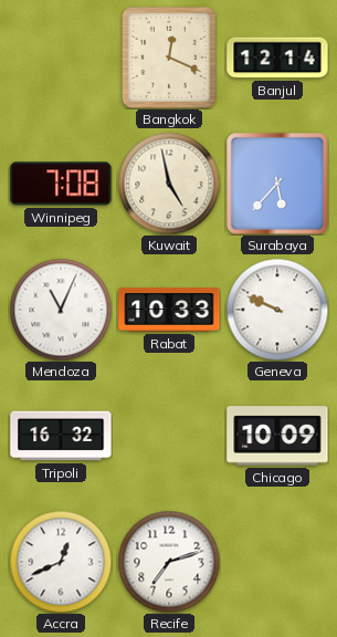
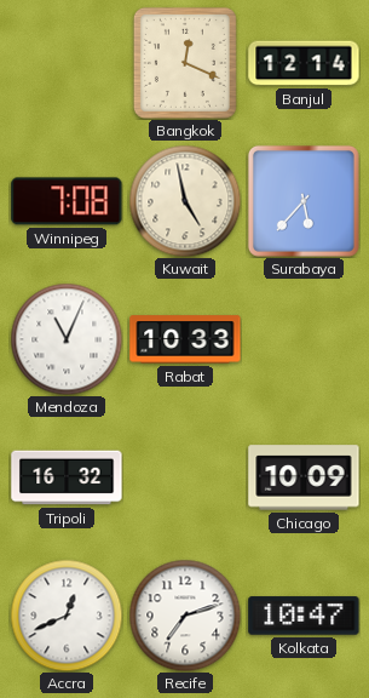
Geneva: 9:49 -> none (277, 310)
Kolkata: none -> 10:47 (304, 616)
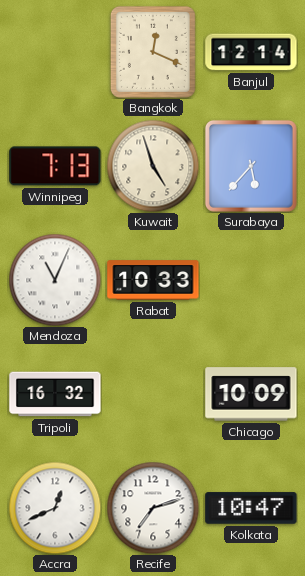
Winnipeg: 7:08 -> 7:13 (55, 166)
Kuwait: 4:58 -> 4:57 (153, 166)
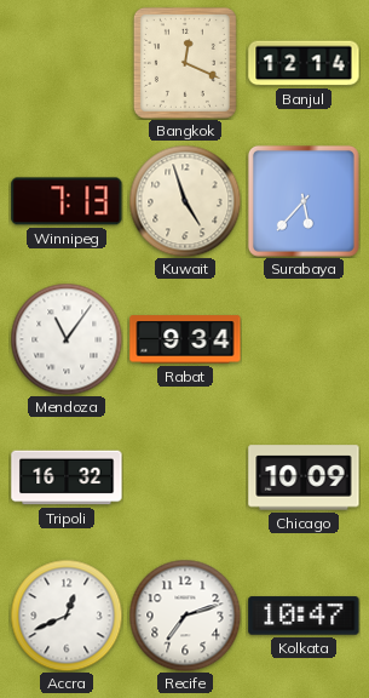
Mendoza: 11:04 -> 11:06 (67, 339)
Rabat: 10:33 -> 9:34 (185, 339)
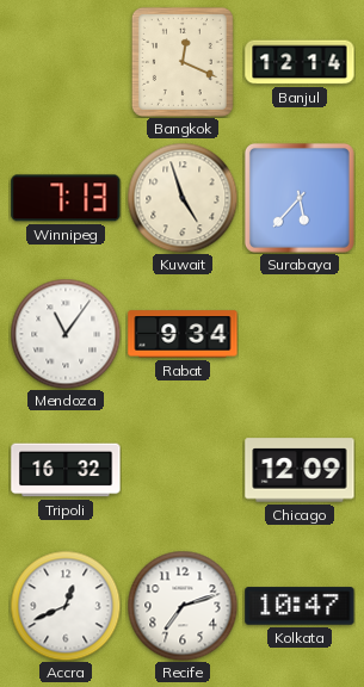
Chicago: 10:09 -> 12:09 (300, 470)
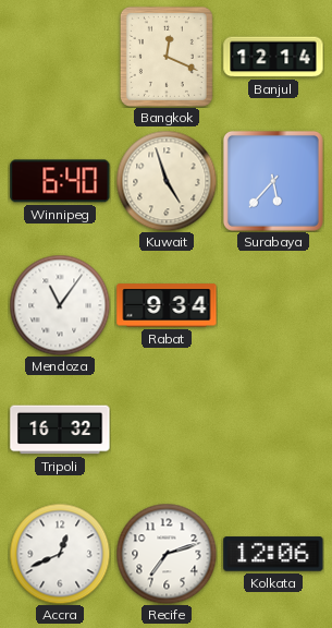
Winnipeg: 7:13 -> 6:40 (60, 181)
Chicago: 12:09 -> none (300, 470)
Kolkata: 10:47 -> 12:06 (273, 554)
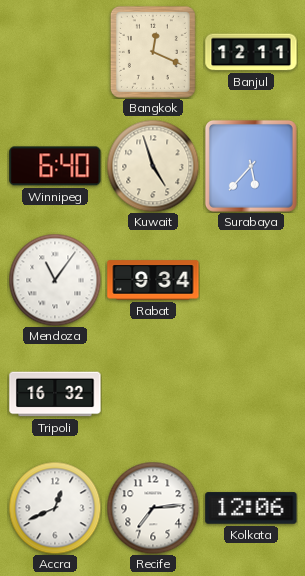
Banjul: 12:14 -> 12:11 (251, 52)
Recife: 7:12 -> 7:14 (153, 508)
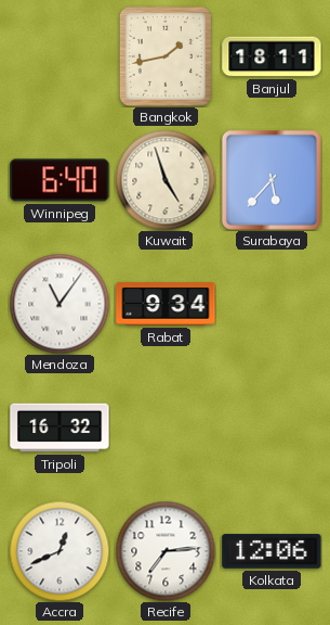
Bangkok: 12:19 -> 1:43 (166, 56)
Banjul: 12:11 -> 18:11 (272, 56)
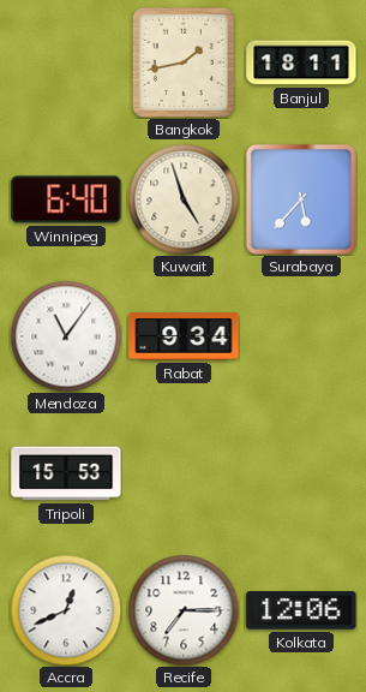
Tripoli: 16:32 -> 15:53 (66, 473)
Recife: 7:14 -> 7:15 (184, 610)
